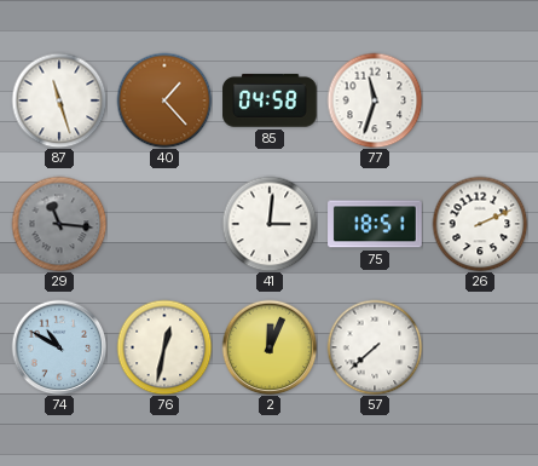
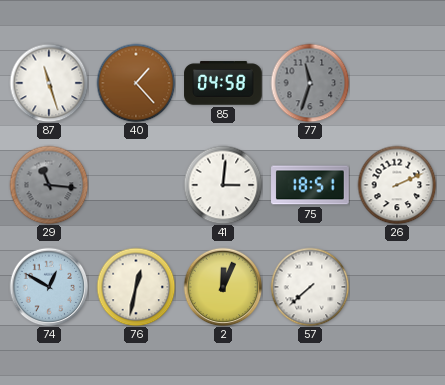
77 dial: white -> grey (310, 83)
74: 10:50 -> 12:50 (49, 287)
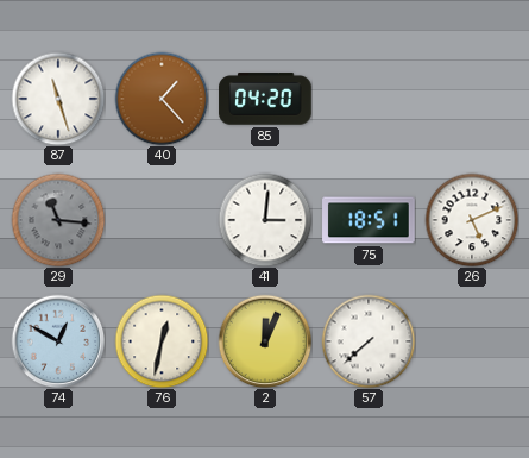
85: 04:58 -> 04:20 (265, 99)
77: 11:33 -> none (310, 83)
26: 2:11 -> 5:11 (472, 220)
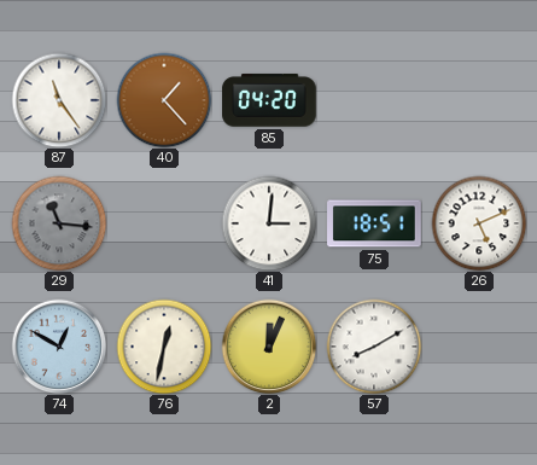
87: 11:27 -> 11:24 (59, 100)
57: 7:38 -> 8:10 (374, 347)
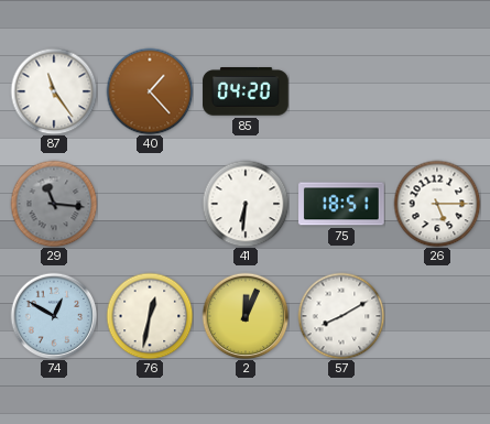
41: 3:01 -> 6:31 (246, 204)
26: 5:11 -> 5:15 (437, 204)
